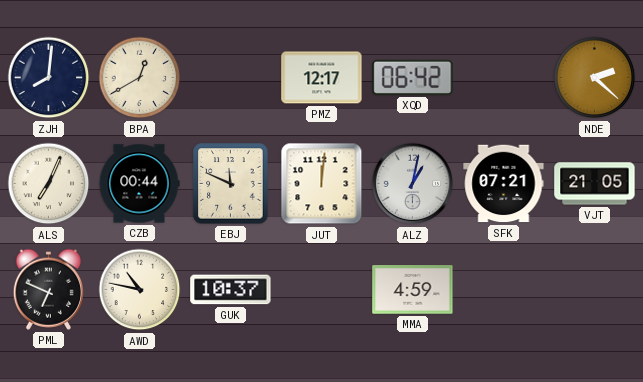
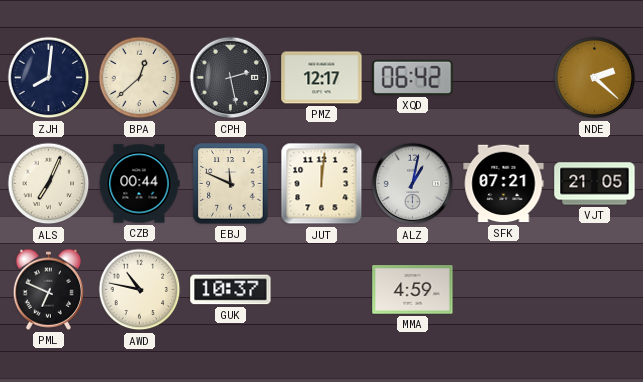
BPA: 12:40 -> 12:38 (140, 78)
CPH: none -> 2:28 (231, 78)
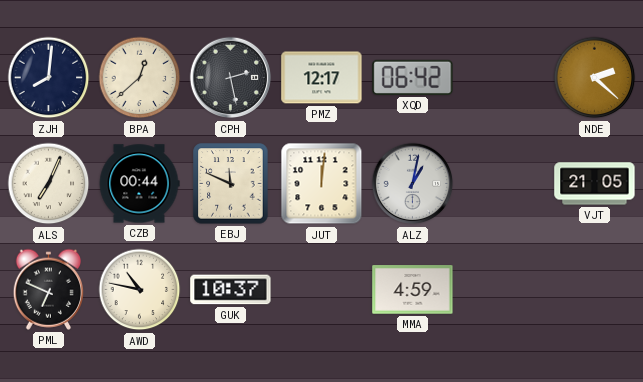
SFK: 07:21 -> none (504, 184)
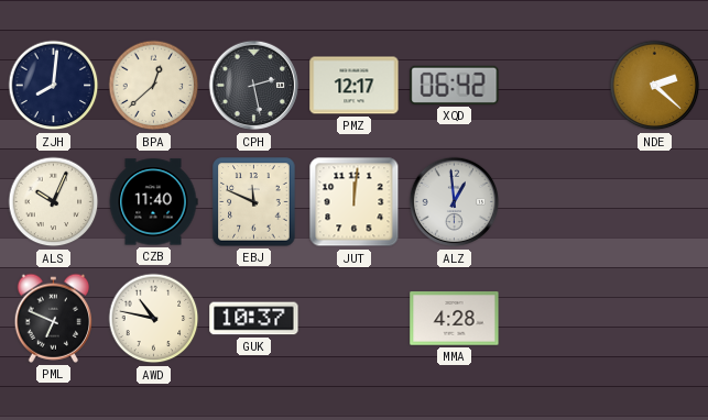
ALS: 7:04 -> 10:04 (54, 202)
CZB: 00:44 -> 11:40 (153, 202)
ALZ: 1:02 -> 12:59 (455, 202)
VJT: 21:05 -> none (595, 184)
MMA: 4:59 -> 4:28 (455, 319)
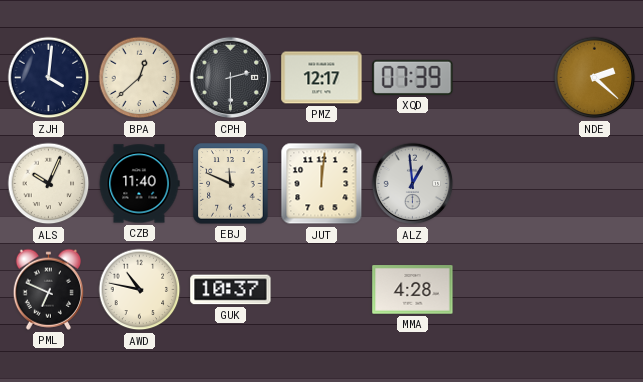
ZJH: 8:01 -> 4:01 (49, 78)
CPH: 2:28 -> 2:30 (231, 78)
XQD: 06:42 -> 07:39 (413, 77)
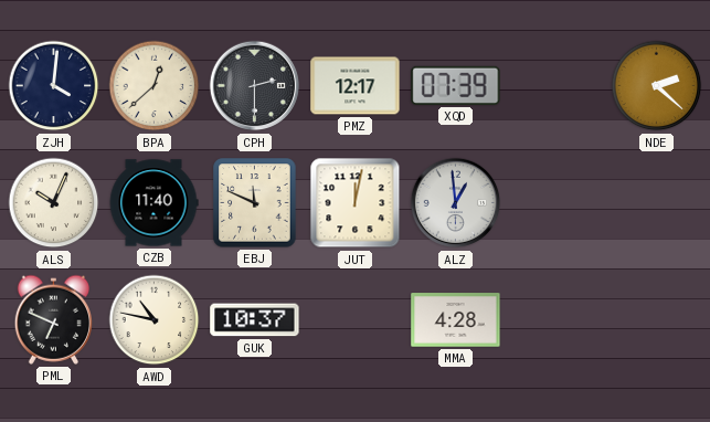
JUT: 12:01 -> 12:02 (356, 203)
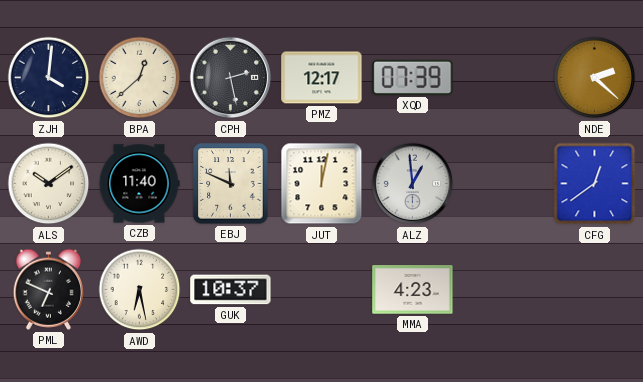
CPH: 2:30 -> 2:28 (231, 78)
ALS: 10:04 -> 10:09 (49, 184)
CFG: none -> 12:39 (595, 184)
AWD: 10:47 -> 6:28 (140, 290)
MMA: 4:28 -> 4:23 (413, 290)
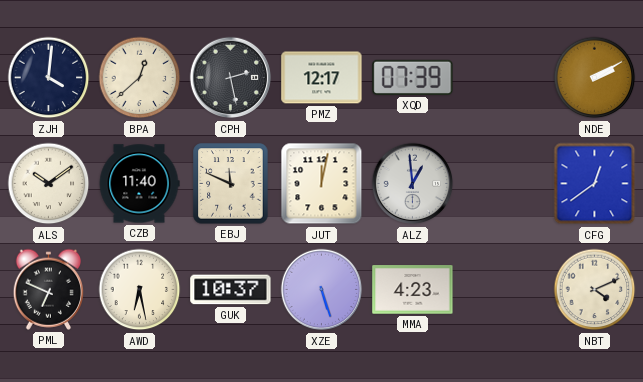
NDE: 2:22 -> 2:10 (595, 78)
XZE: none -> 5:27 (322, 290)
NBT: none -> 4:11 (595, 290)
